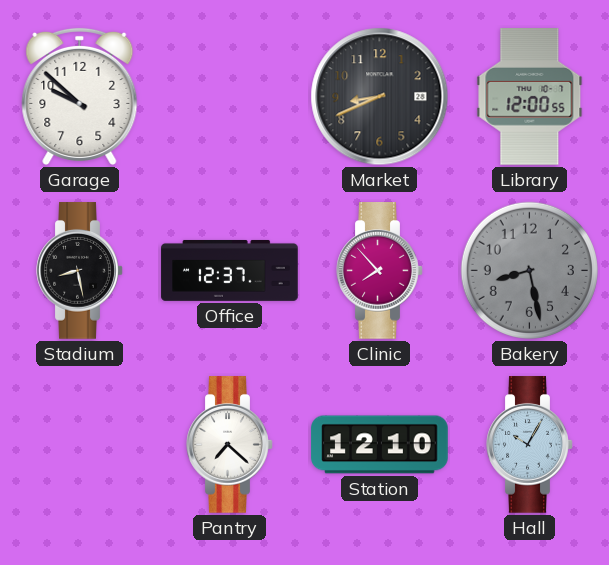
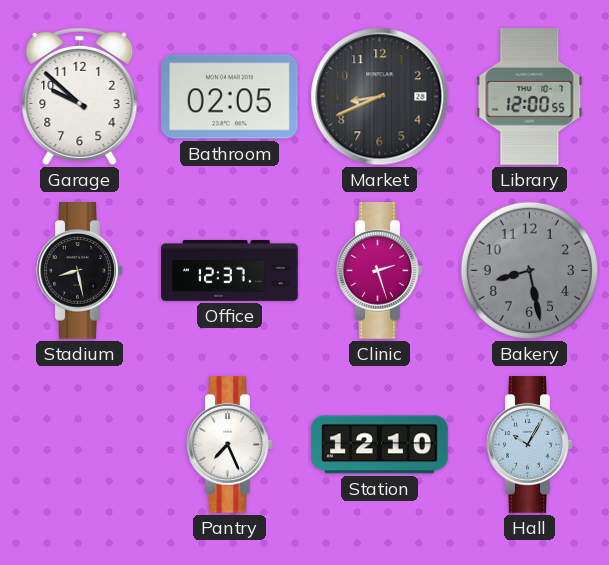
Bathroom: none -> 02:05 (230, 97)
Clinic: 7:53 -> 2:27 (380, 271)
Pantry: 7:22 -> 7:26 (230, 445)
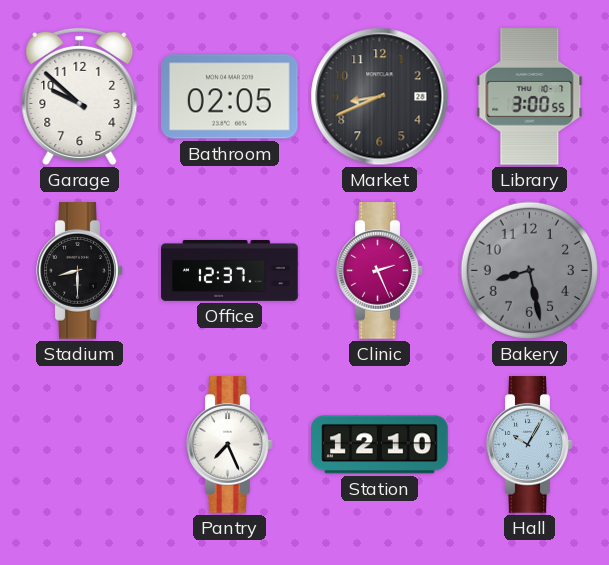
Library: 12:00 -> 3:00 (530, 97)
Stadium: 8:28 -> 8:30 (80, 271)
Clinic: 2:27 -> 2:26 (380, 271)
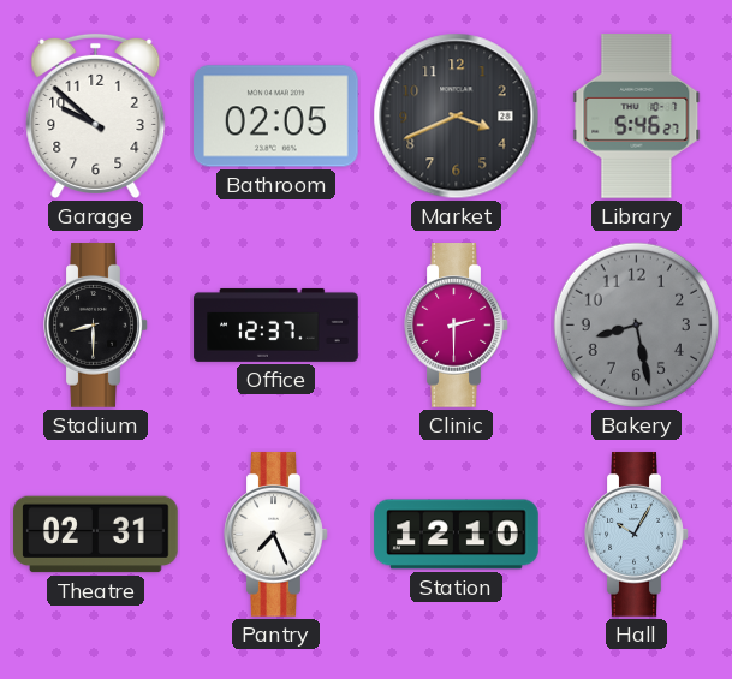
Market: 8:41 -> 3:41 (457, 117)
Library: 3:00 -> 5:46 (637, 117)
Clinic: 2:26 -> 2:30 (457, 326)
Theatre: none -> 02:31 (96, 535)
